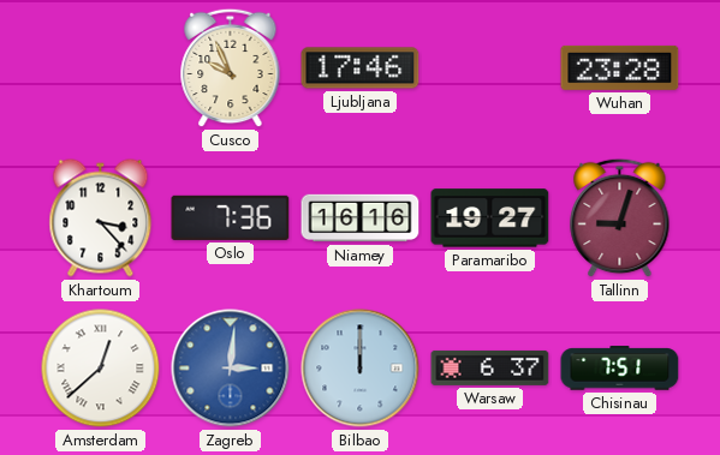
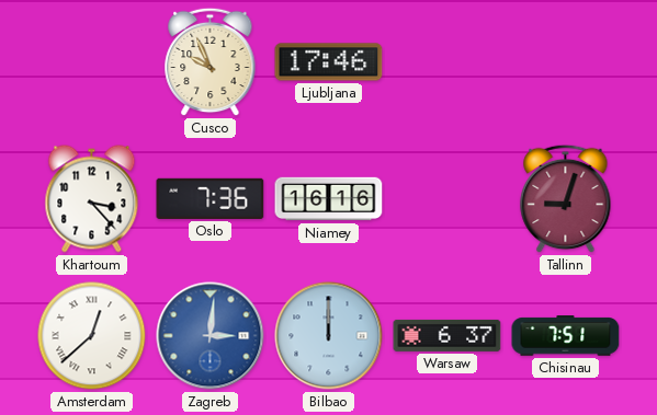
Wuhan: 23:28 -> none (620, 67)
Paramaribo: 19:27 -> none (490, 218)
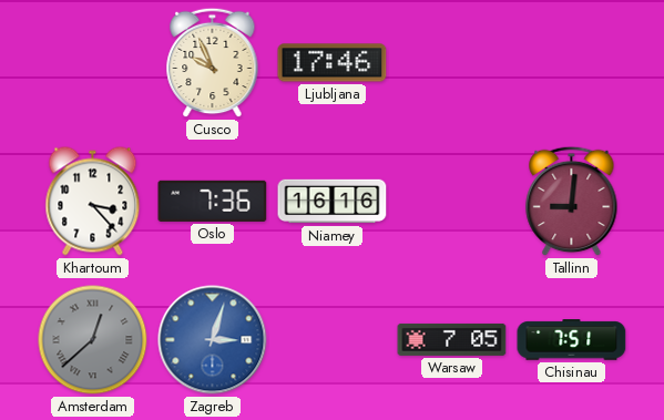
Tallinn: 9:03 -> 9:01 (572, 202)
Amsterdam dial: white -> grey (93, 340)
Zagreb: 3:01 -> 3:03 (213, 340)
Bilbao: 12:00 -> none (329, 336)
Warsaw: 6:37 -> 7:05 (452, 339)
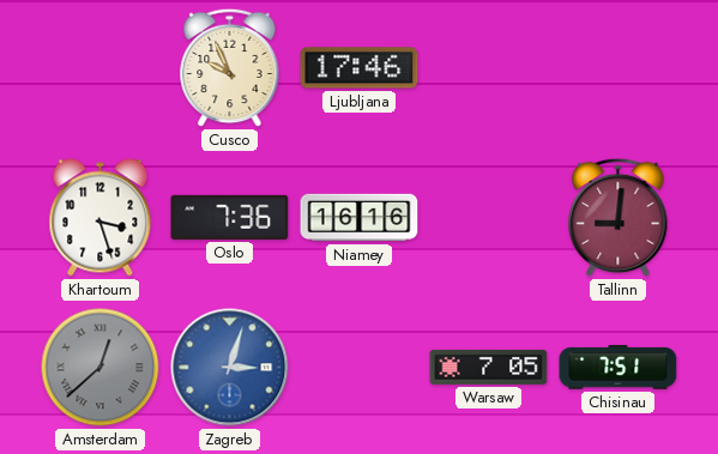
Khartoum: 3:23 -> 3:27 (101, 218)
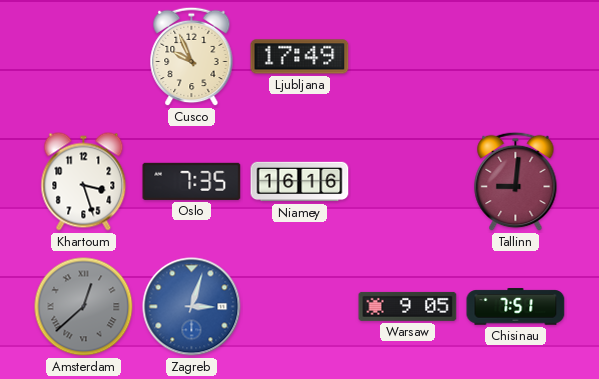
Ljubljana: 17:46 -> 17:49 (300, 57)
Oslo: 7:36 -> 7:35 (192, 181)
Warsaw: 7:05 -> 9:05 (408, 306)
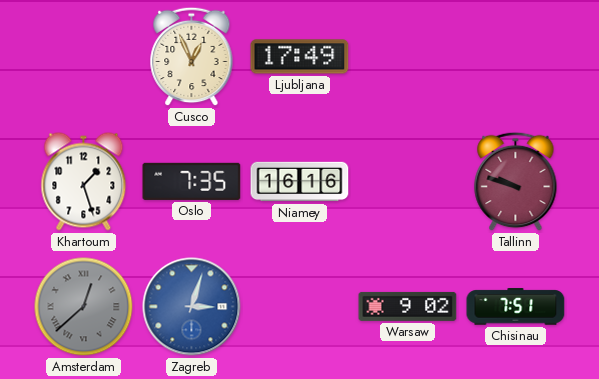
Cusco: 9:56 -> 12:56 (192, 57)
Khartoum: 3:27 -> 1:27 (84, 182)
Tallinn: 9:01 -> 9:48 (516, 182)
Warsaw: 9:05 -> 9:02 (408, 306)
